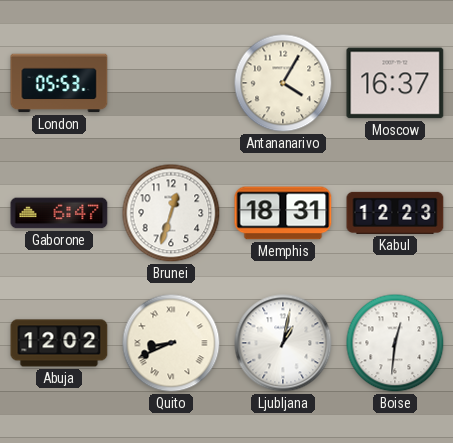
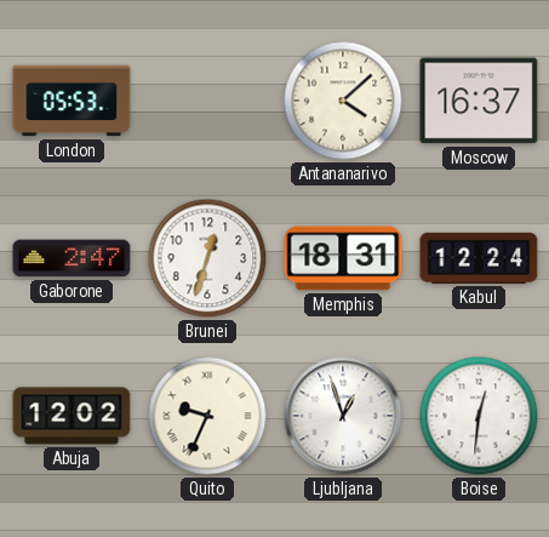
Antananarivo: 4:05 -> 4:08 (343, 101)
Gaborone: 6:47 -> 2:47 (72, 258)
Kabul: 12:23 -> 12:24 (479, 258)
Quito: 8:41 -> 9:34 (207, 416)
Ljubljana: 1:02 -> 12:57 (343, 416)
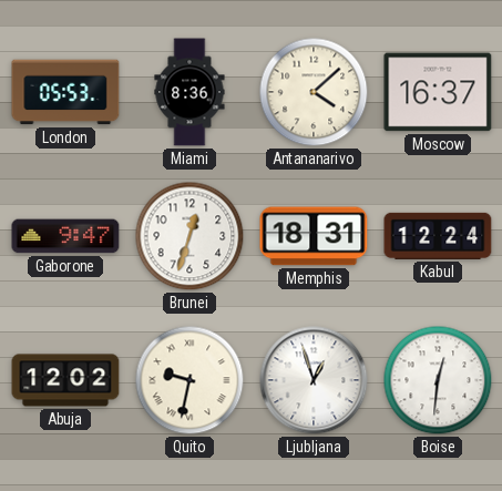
Miami: none -> 8:36 (189, 92)
Gaborone: 2:47 -> 9:47 (65, 236)
Quito: 9:34 -> 9:32 (189, 380)
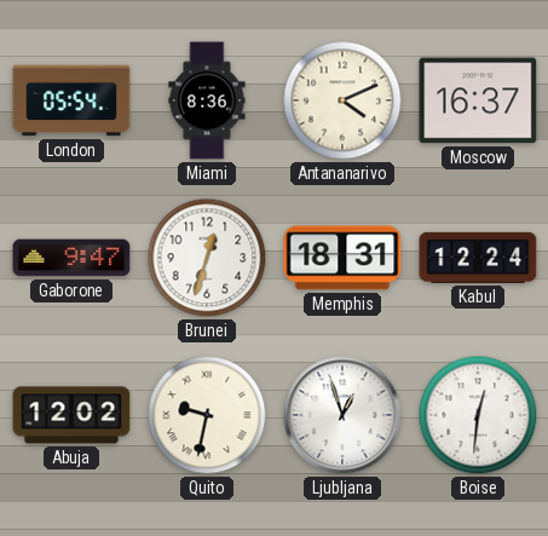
London: 05:53 -> 05:54 (71, 100)
Antananarivo: 4:08 -> 4:11 (342, 100)
